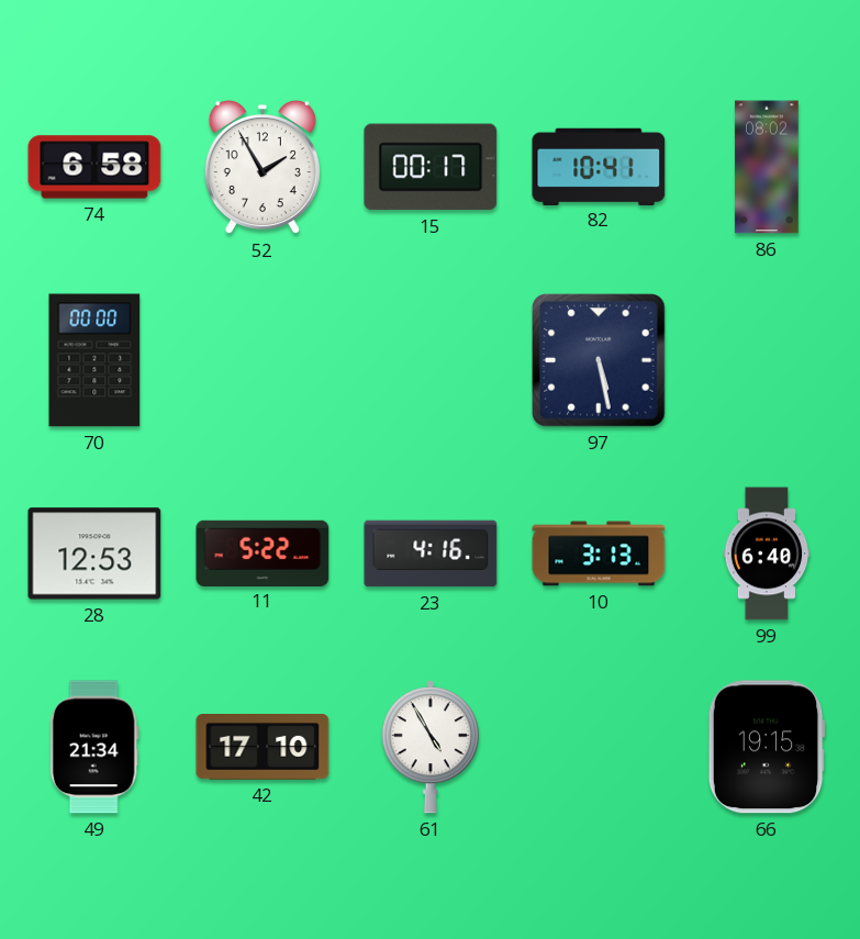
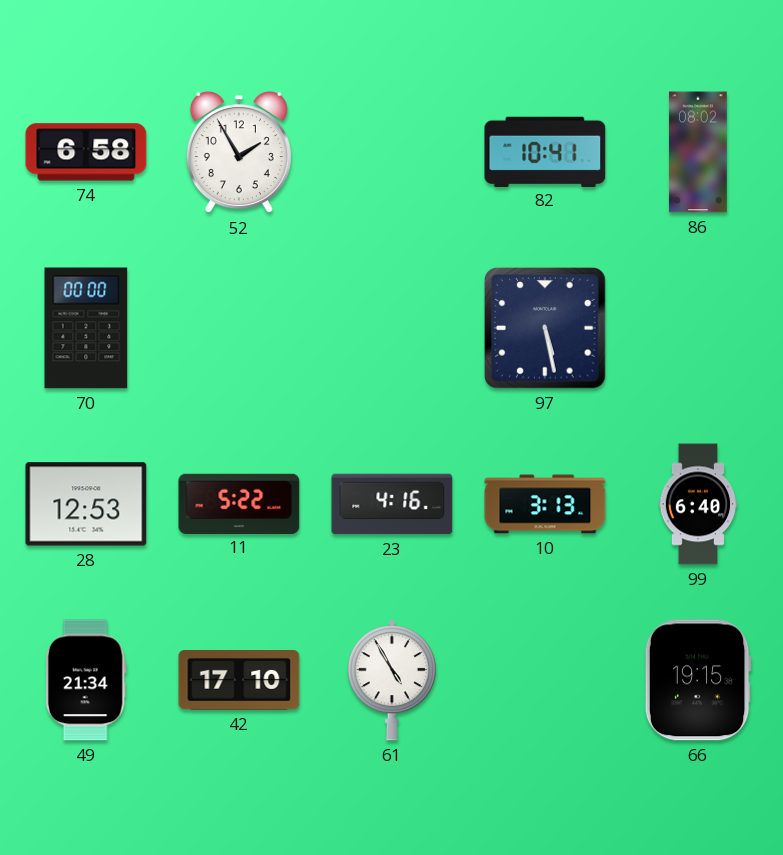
15: 00:17 -> none (431, 167)
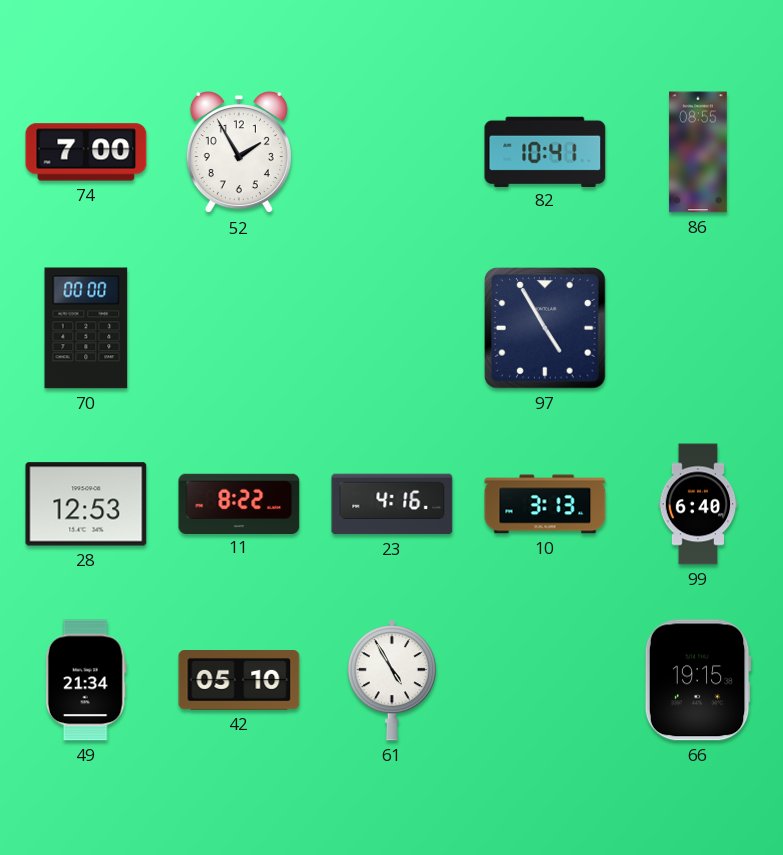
74: 6:58 -> 7:00 (86, 152)
86: 08:02 -> 08:55 (698, 152)
97: 5:28 -> 4:55 (545, 328)
11: 5:22 -> 8:22 (239, 503)
42: 17:10 -> 05:10 (239, 681)
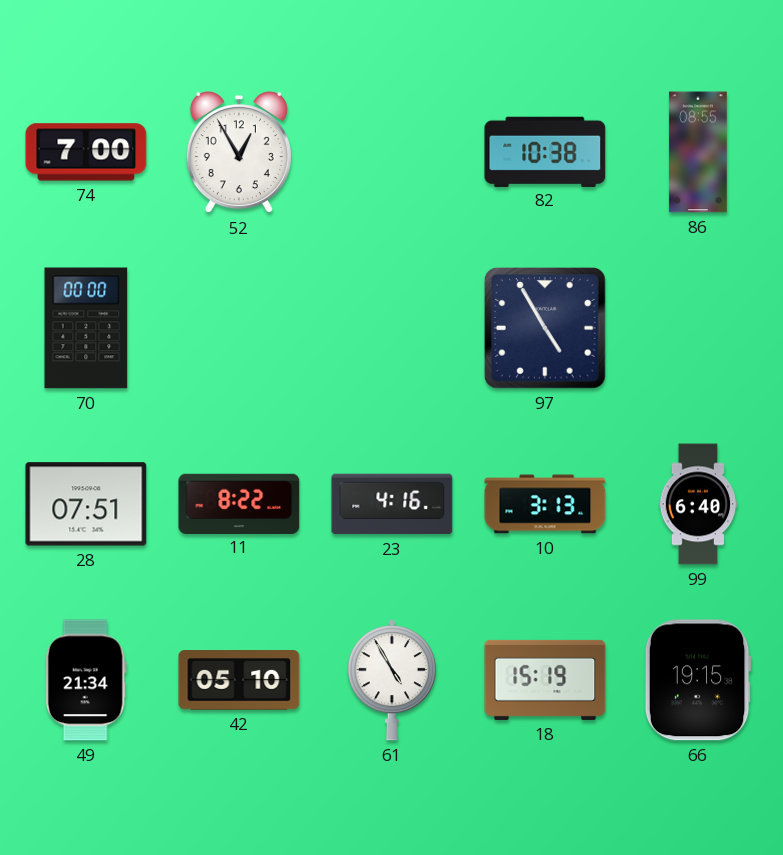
52: 1:55 -> 12:55 (239, 153)
82: 10:41 -> 10:38 (545, 151)
28: 12:53 -> 07:51 (86, 504)
18: none -> 15:19 (545, 680)
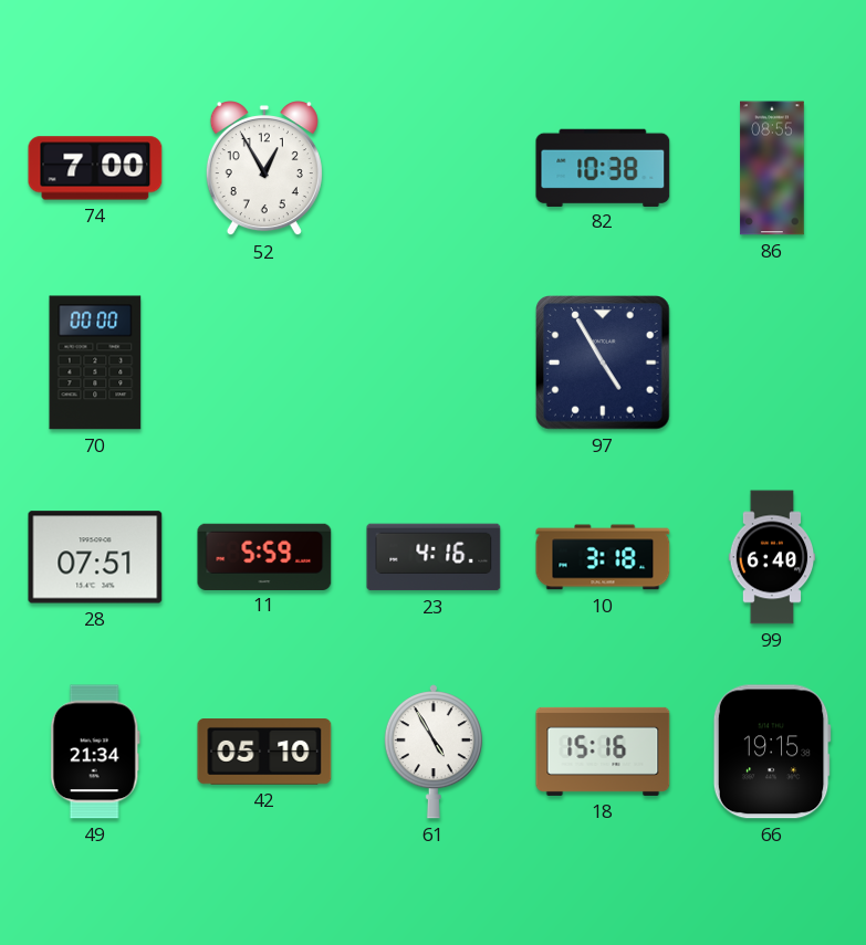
11: 8:22 -> 5:59 (264, 556)
10: 3:13 -> 3:18 (603, 557)
18: 15:19 -> 15:16 (603, 752)
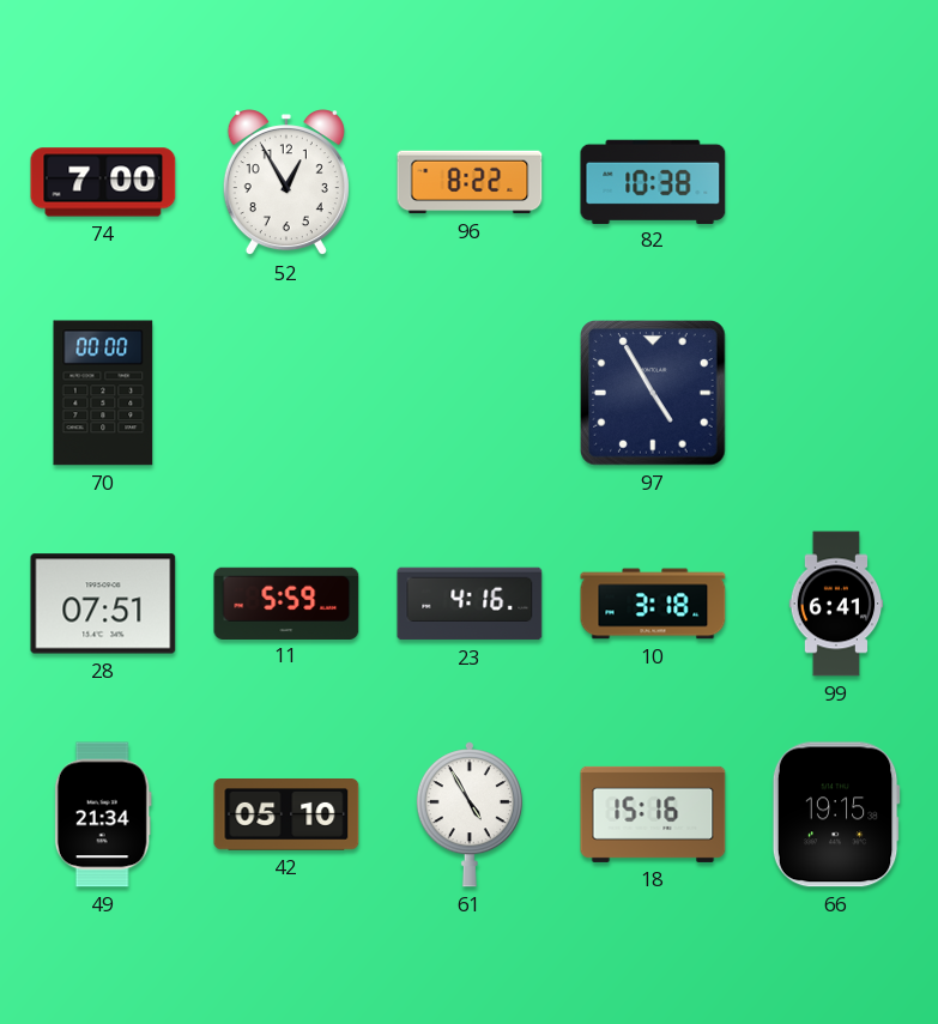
96: none -> 8:22 (470, 182)
86: 08:55 -> none (772, 168)
99: 6:40 -> 6:41 (836, 604)
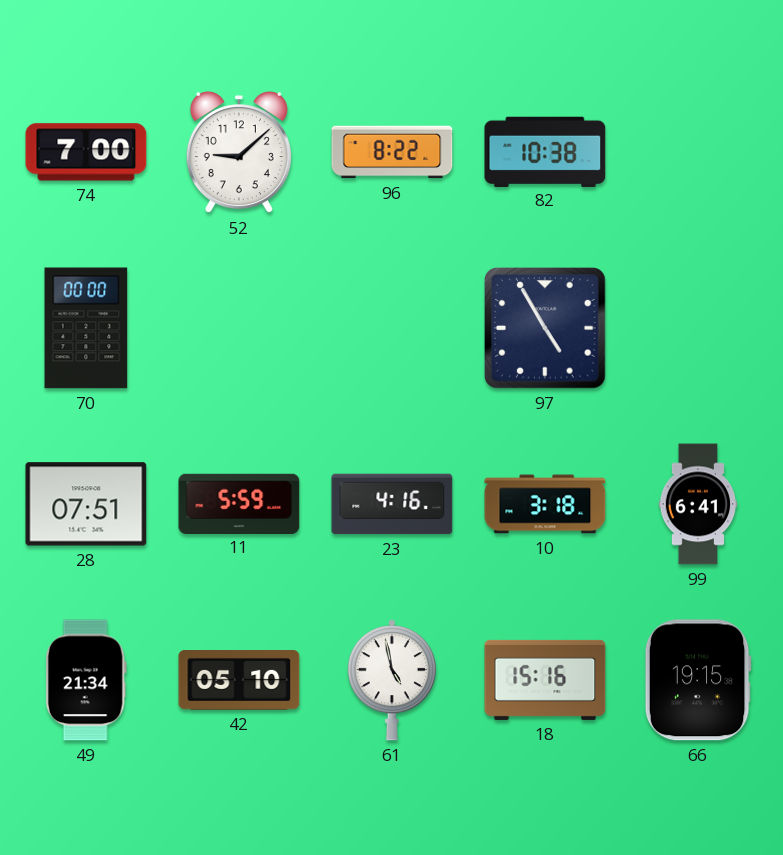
52: 12:55 -> 9:08 (239, 153)
61: 4:55 -> 4:58 (392, 680)
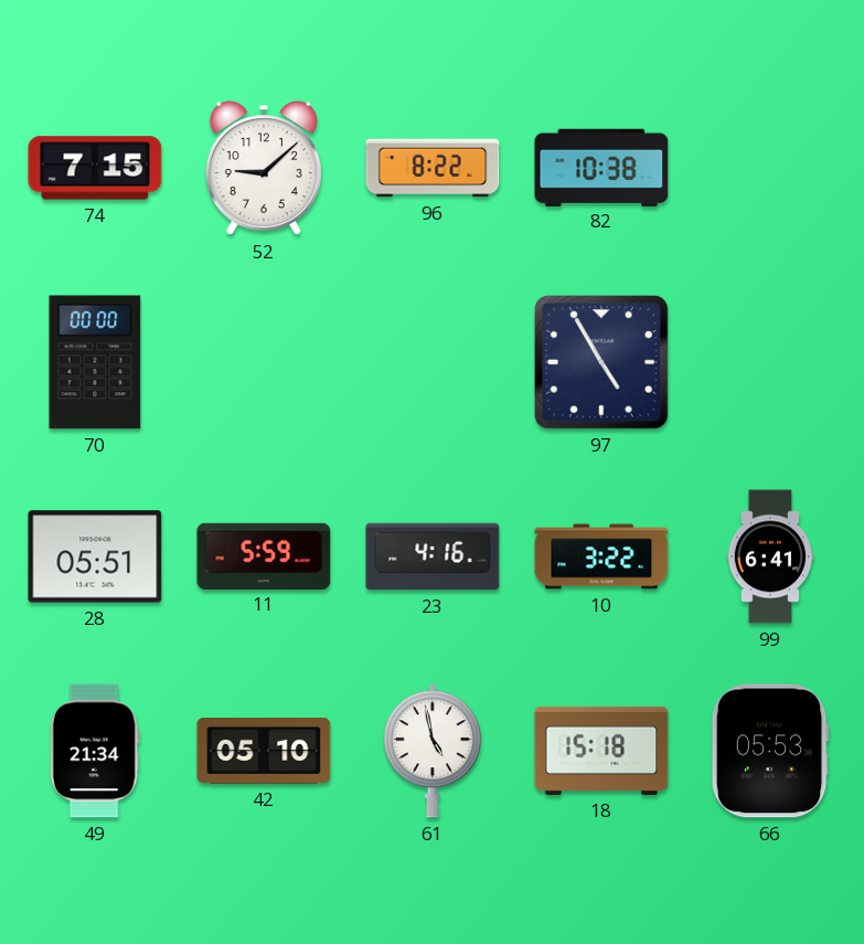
74: 7:00 -> 7:15 (95, 168)
28: 07:51 -> 05:51 (95, 556)
10: 3:18 -> 3:22 (601, 556)
18: 15:16 -> 15:18 (601, 751)
66: 19:15 -> 05:53 (770, 751)
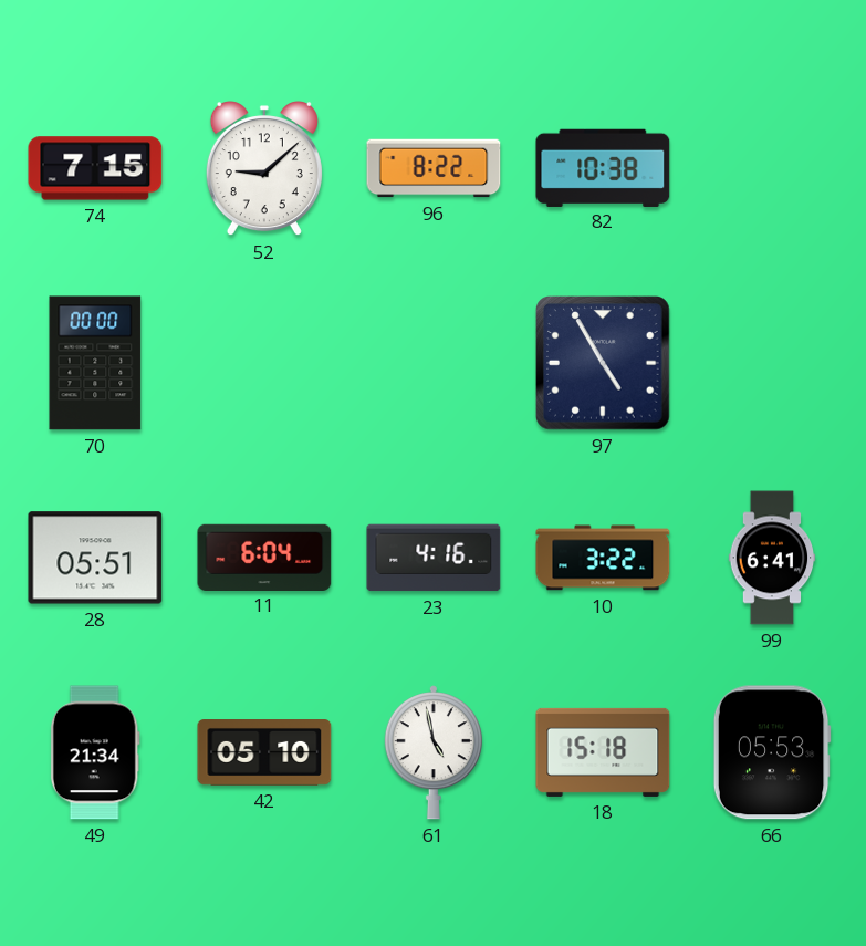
11: 5:59 -> 6:04 (264, 557)
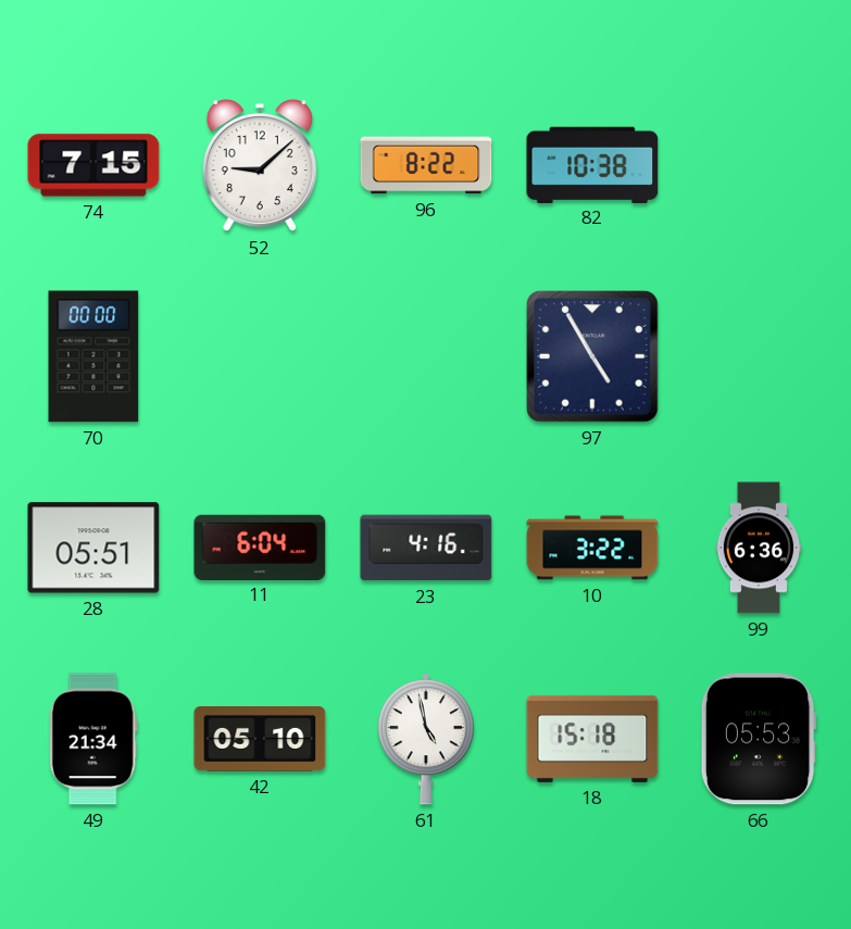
99: 6:41 -> 6:36 (759, 548)
